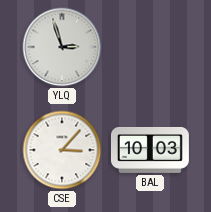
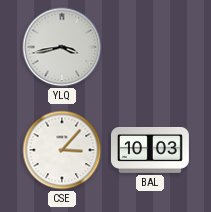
YLQ: 2:57 -> 3:43 (62, 47)
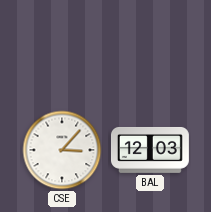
YLQ: 3:43 -> none (62, 47)
BAL: 10:03 -> 12:03 (150, 150)
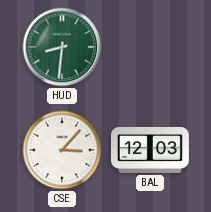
HUD: none -> 8:31 (62, 47)
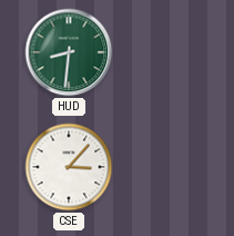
BAL: 12:03 -> none (150, 150)
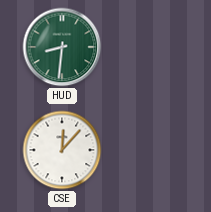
CSE: 3:07 -> 12:07 (62, 150)
